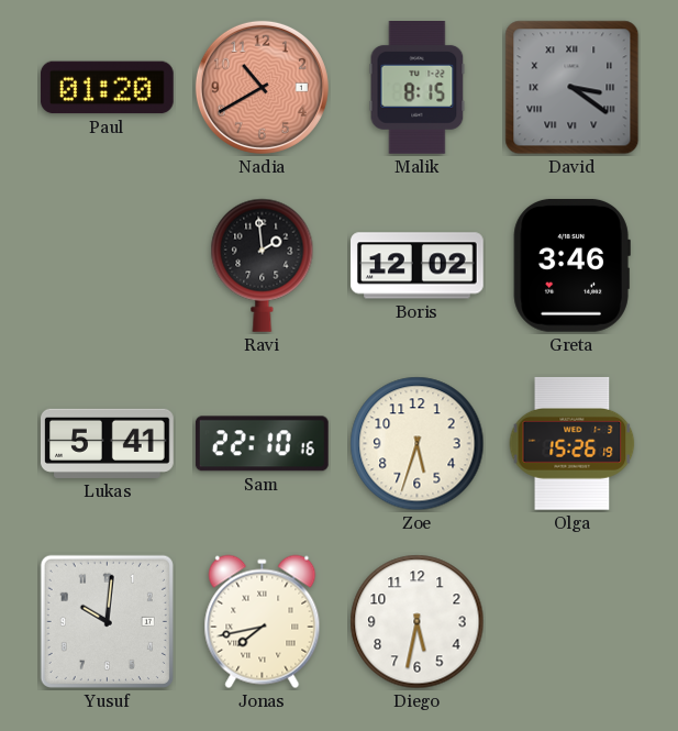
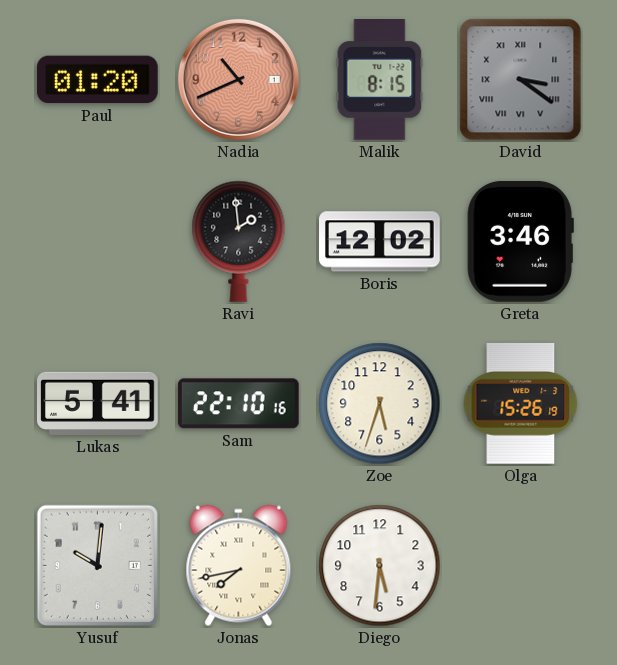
Nadia: 10:40 -> 10:41 (238, 79)
Diego: 5:32 -> 5:31 (380, 566)
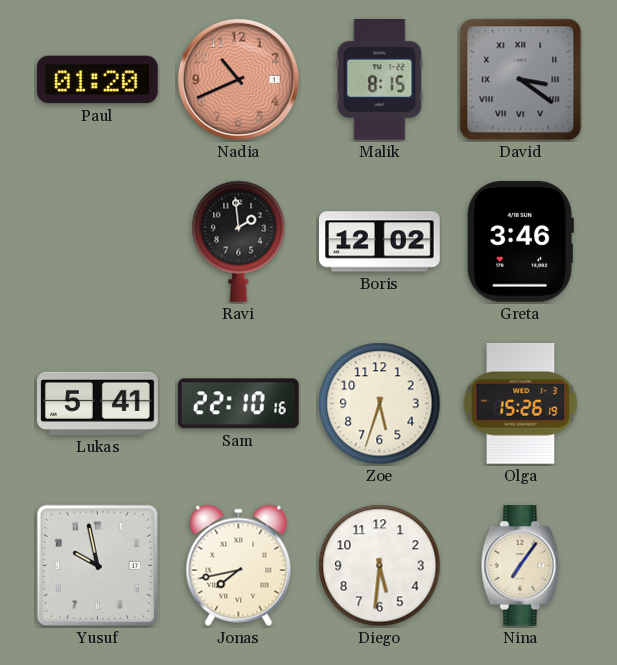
Yusuf: 10:01 -> 9:58 (97, 565)
Nina: none -> 7:06 (521, 566)
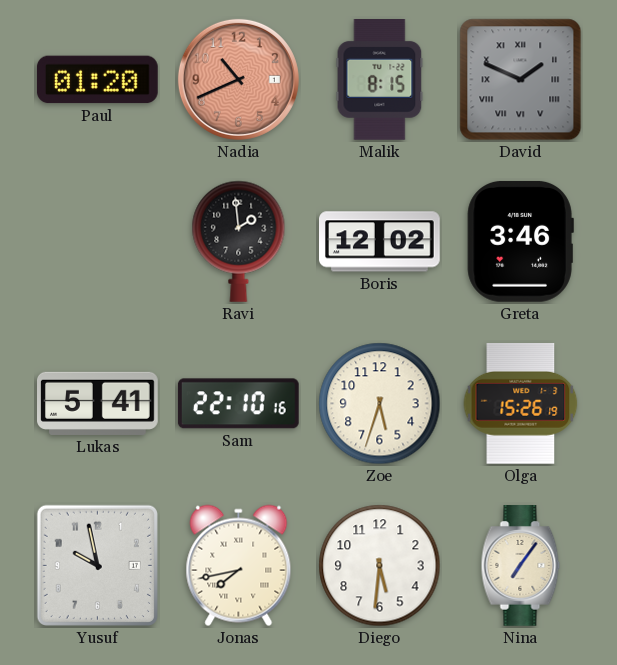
David: 3:21 -> 1:49 (521, 80)
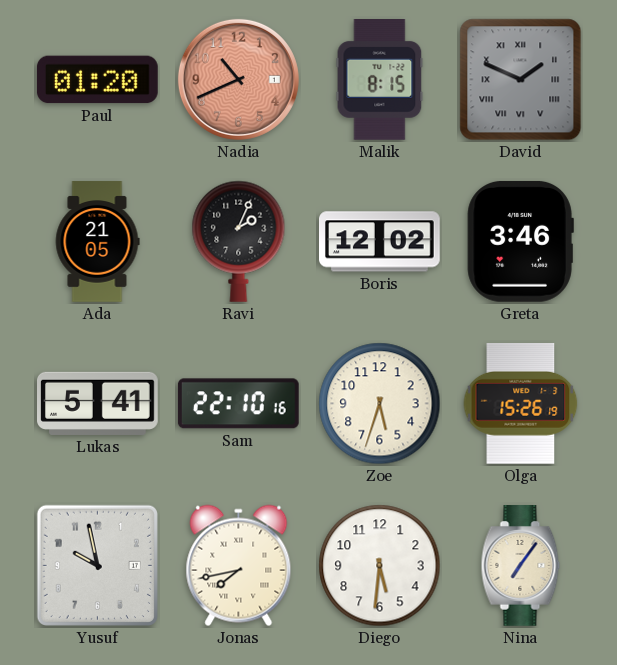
Ada: none -> 21:05 (97, 242)
Ravi: 1:59 -> 2:04 (239, 241)
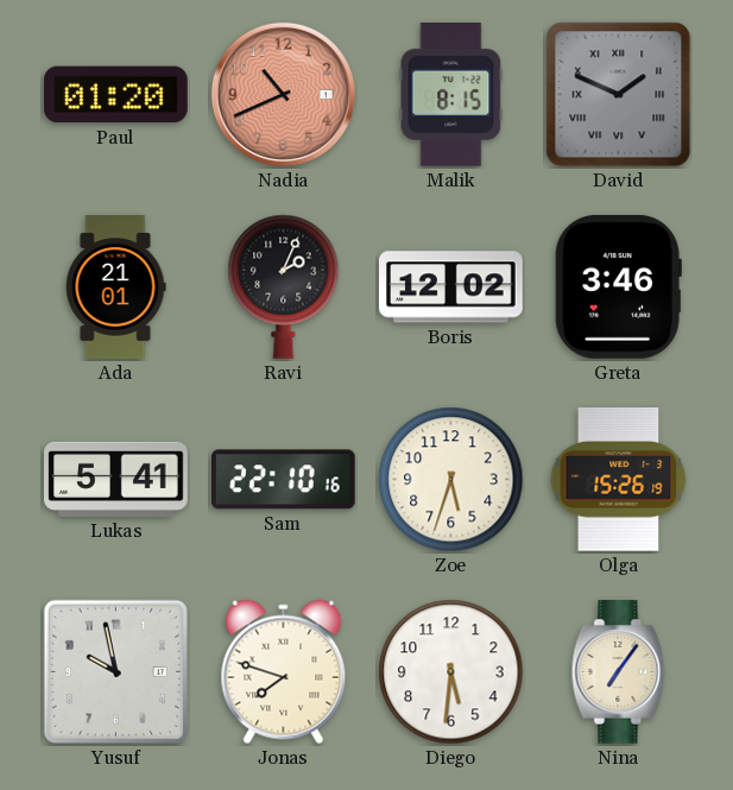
Ada: 21:05 -> 21:01 (115, 287)
Jonas: 7:43 -> 7:48 (284, 672)
